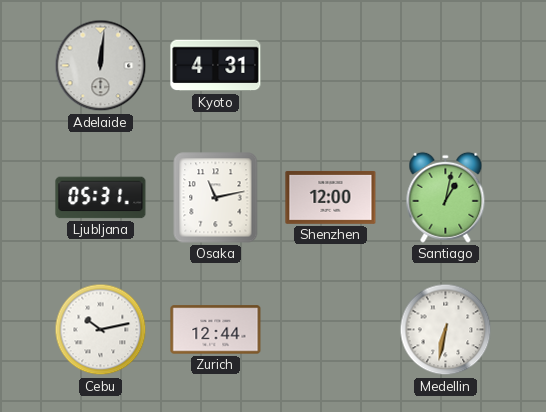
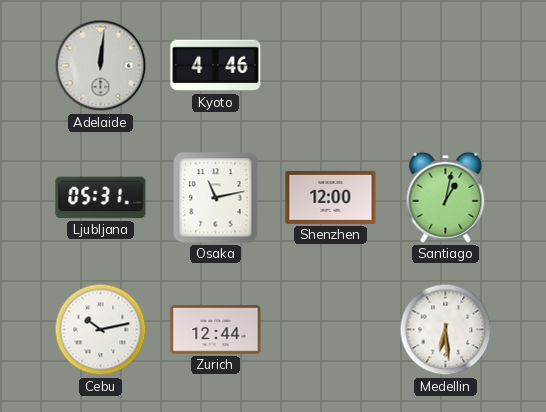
Kyoto: 4:31 -> 4:46 (216, 66)
Medellin: 6:32 -> 6:29 (446, 330)
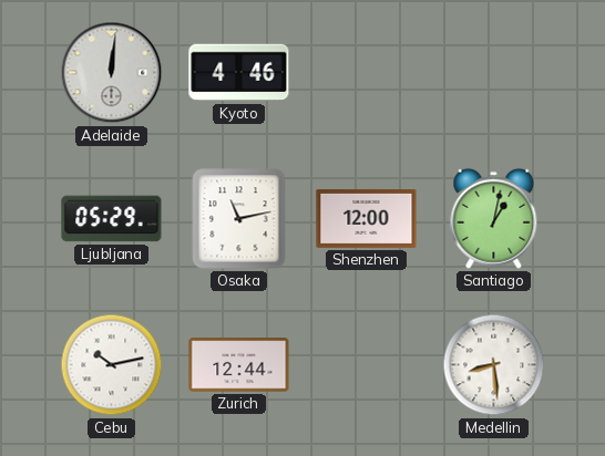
Ljubljana: 05:31 -> 05:29 (112, 219)
Medellin: 6:29 -> 8:29 (494, 365)
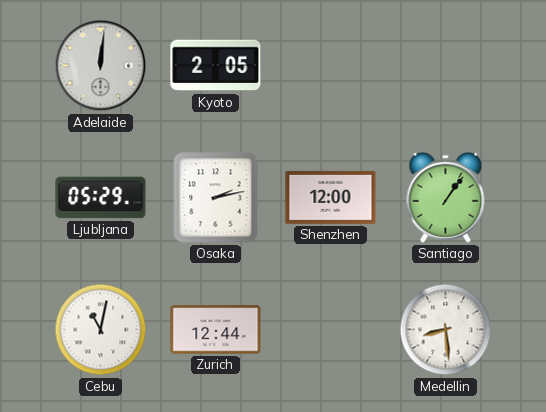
Kyoto: 4:46 -> 2:05 (216, 66)
Osaka: 11:13 -> 2:13 (216, 198)
Santiago: 1:02 -> 1:06 (446, 197)
Cebu: 10:13 -> 11:02 (101, 330)
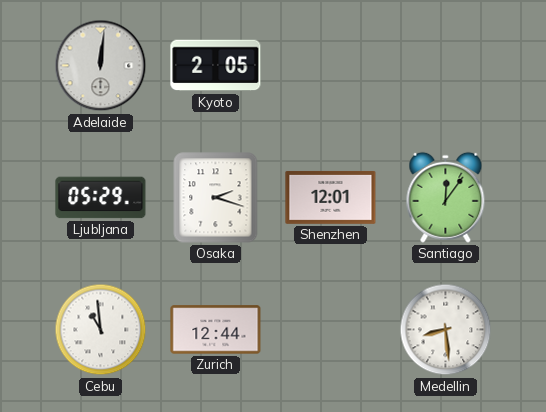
Osaka: 2:13 -> 2:18 (216, 198)
Shenzhen: 12:00 -> 12:01 (331, 197)
Santiago: 1:06 -> 12:06 (446, 197)
Cebu: 11:02 -> 10:59 (101, 330)
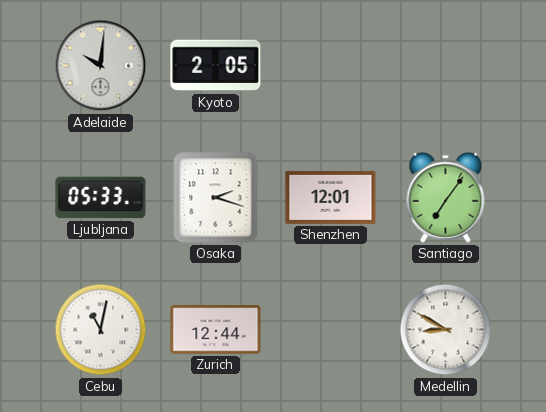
Adelaide: 12:01 -> 10:01 (101, 66)
Ljubljana: 05:29 -> 05:33 (101, 198)
Santiago: 12:06 -> 7:06 (446, 197)
Cebu: 10:59 -> 11:02 (101, 330)
Medellin: 8:29 -> 8:50 (446, 330)
